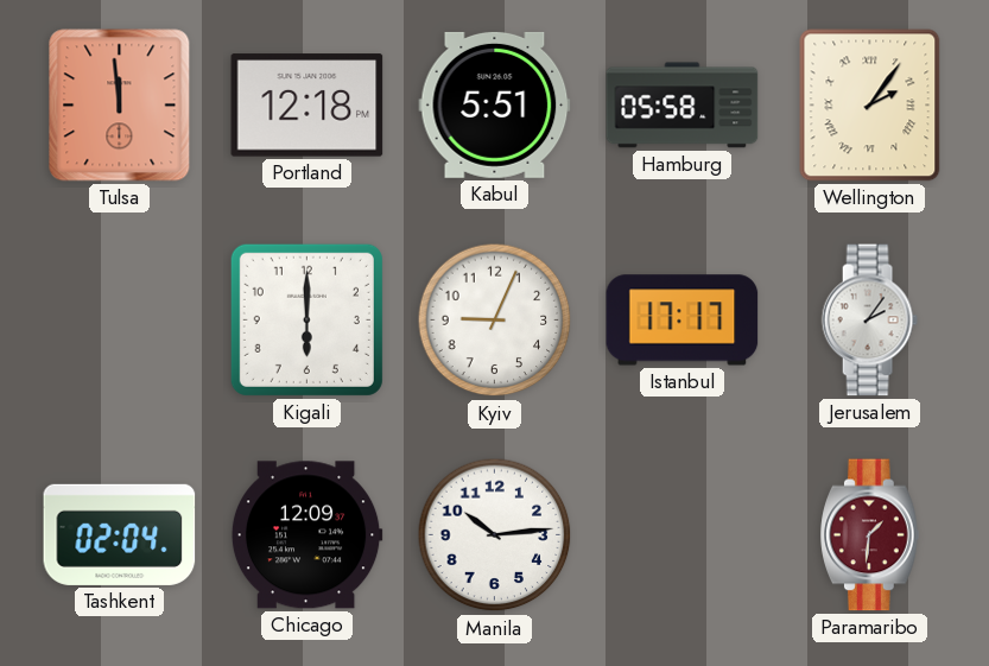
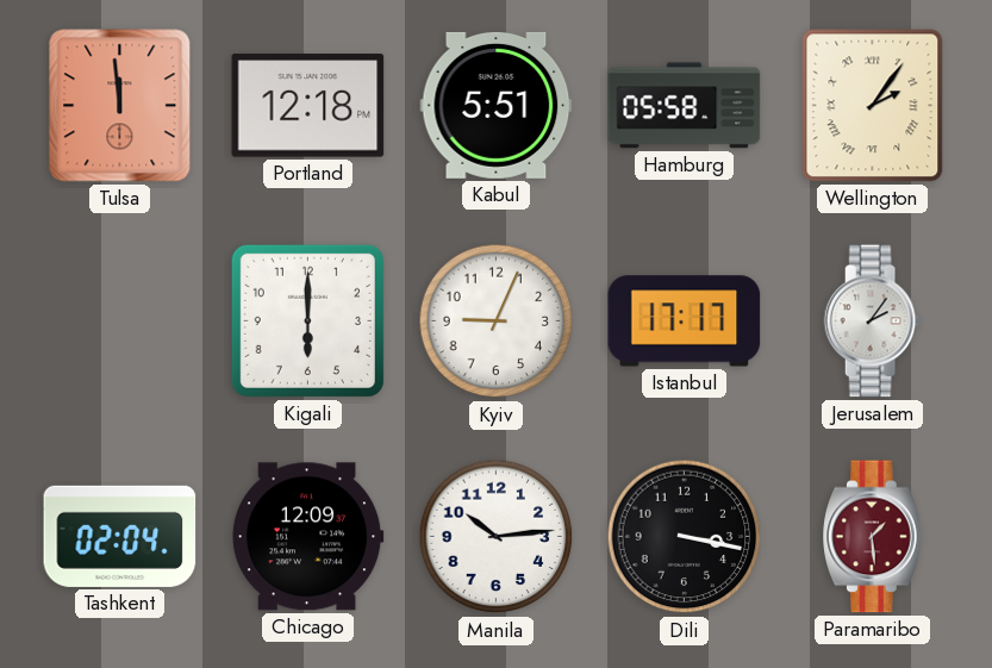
Dili: none -> 3:17 (685, 537)
Paramaribo: 1:31 -> 1:29 (873, 537)
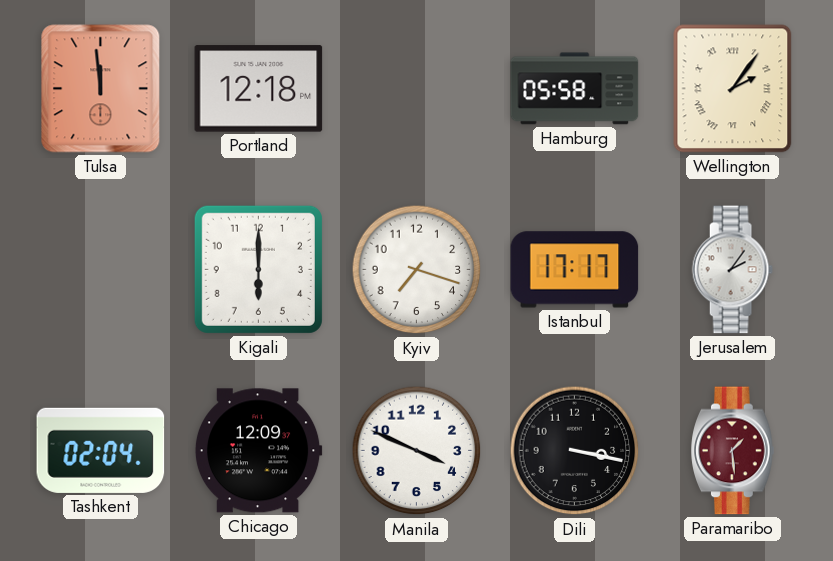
Kabul: 5:51 -> none (497, 105)
Kyiv: 9:04 -> 7:18 (417, 270)
Manila: 10:14 -> 3:49 (417, 451)
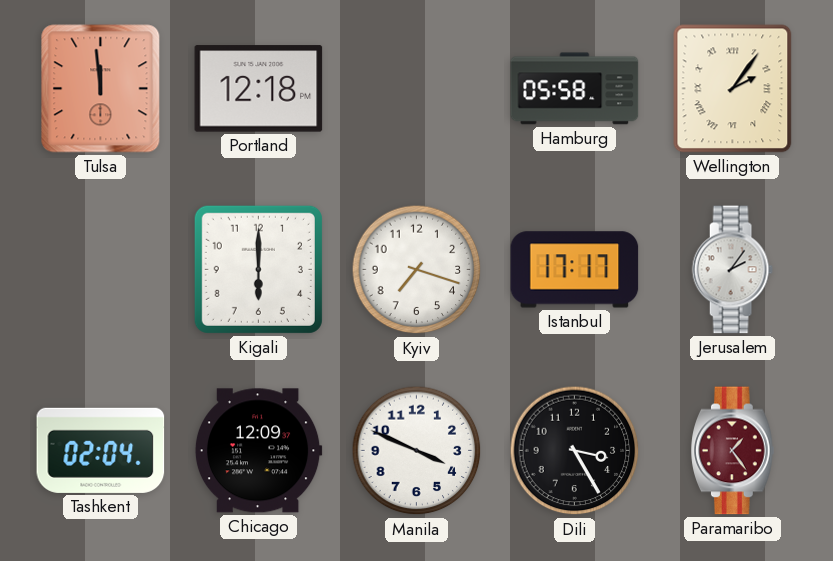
Dili: 3:17 -> 3:25 (575, 451)
Paramaribo: 1:29 -> 1:24 (733, 451)
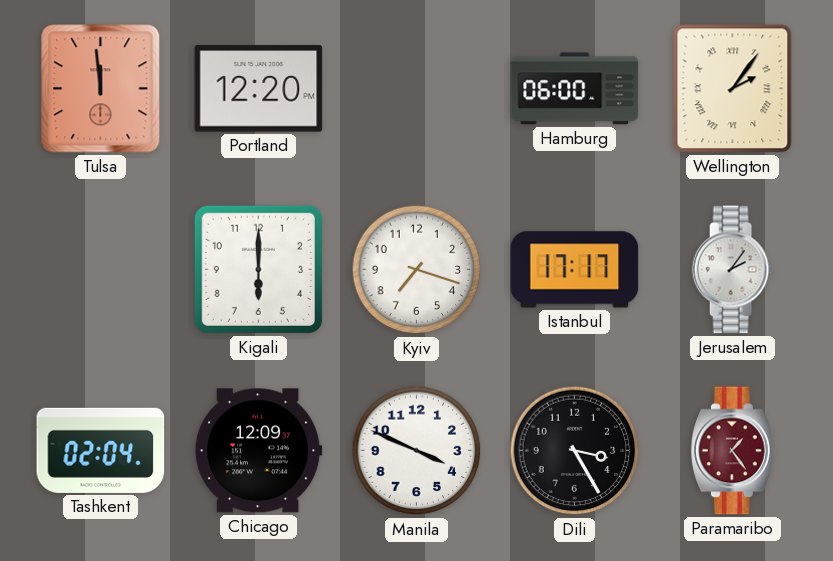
Portland: 12:18 -> 12:20 (259, 89)
Hamburg: 05:58 -> 06:00 (575, 89)
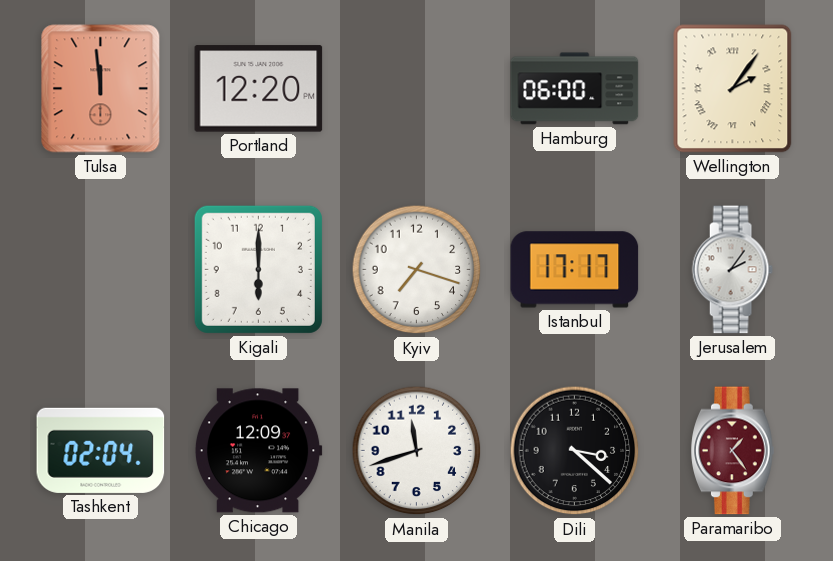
Manila: 3:49 -> 11:42 (417, 451)
Dili: 3:25 -> 3:22 (575, 451)
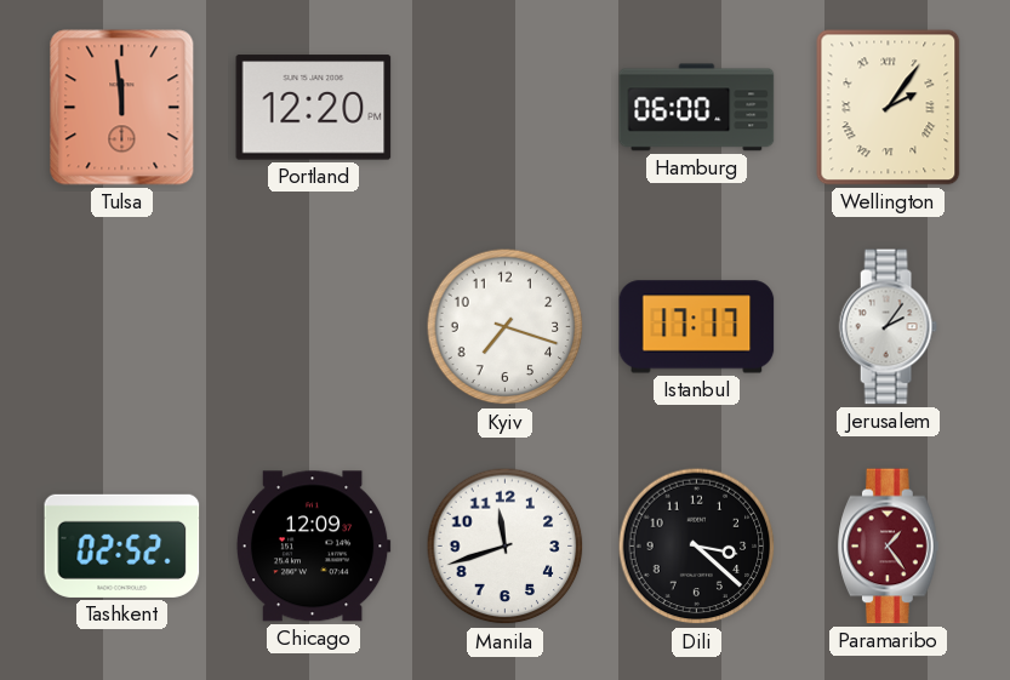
Kigali: 6:00 -> none (258, 269)
Tashkent: 02:04 -> 02:52 (122, 545)
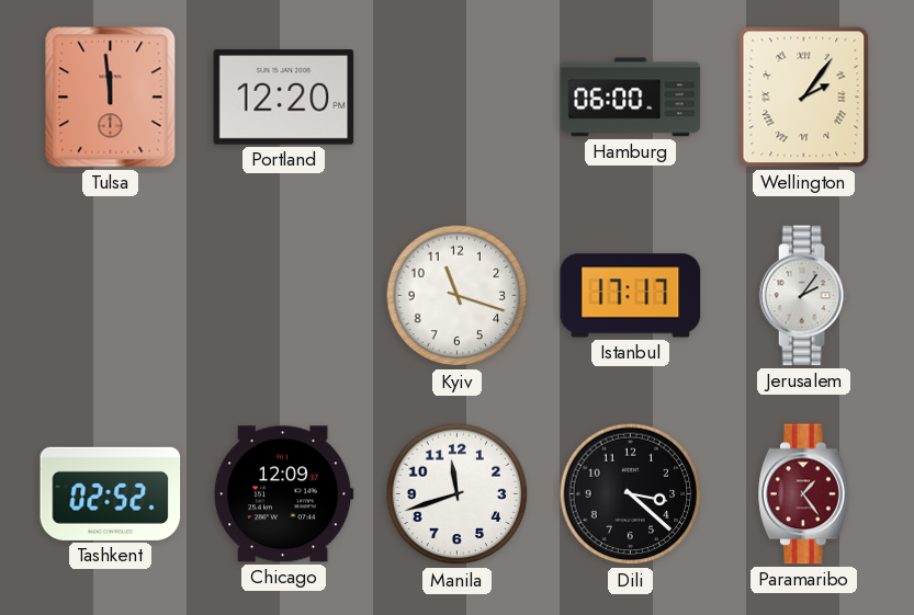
Kyiv: 7:18 -> 11:18 (458, 296)
